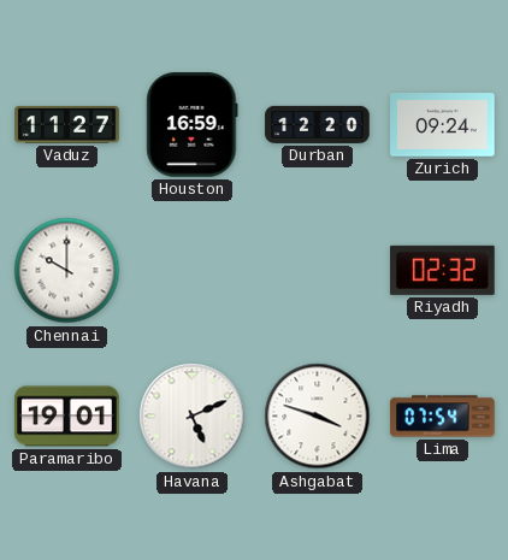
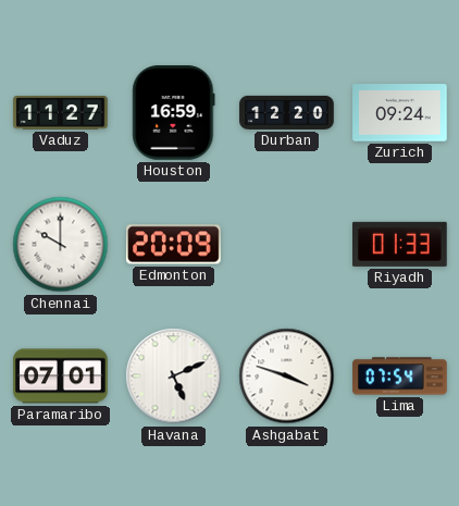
Edmonton: none -> 20:09 (174, 245)
Riyadh: 02:32 -> 01:33 (400, 244)
Paramaribo: 19:01 -> 07:01 (61, 377)
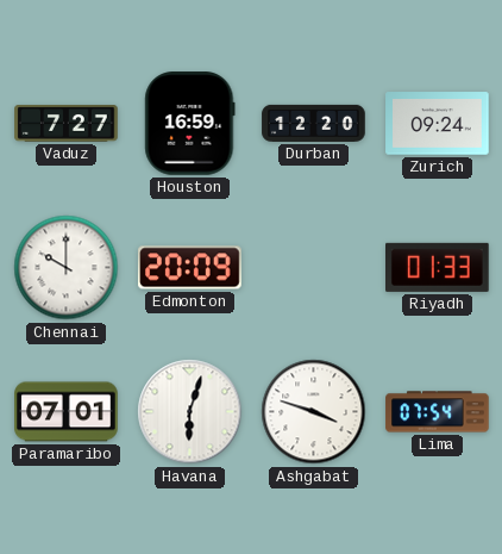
Vaduz: 11:27 -> 7:27 (67, 124)
Havana: 5:11 -> 6:03 (190, 412)
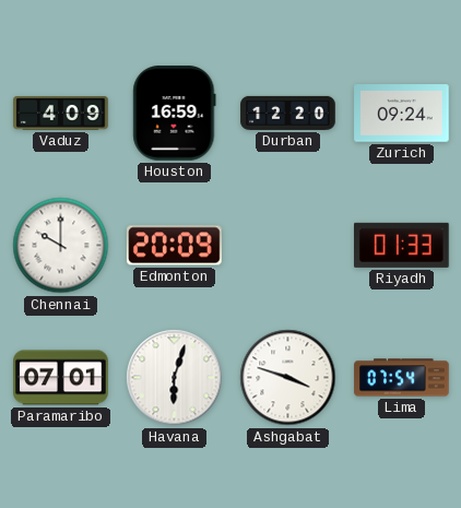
Vaduz: 7:27 -> 4:09 (61, 114)
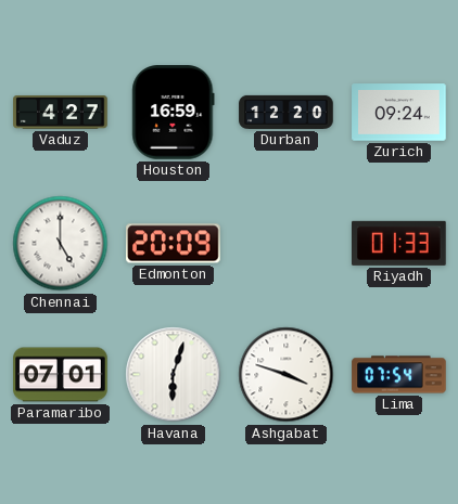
Vaduz: 4:09 -> 4:27 (61, 113)
Chennai: 10:00 -> 5:00 (61, 244)
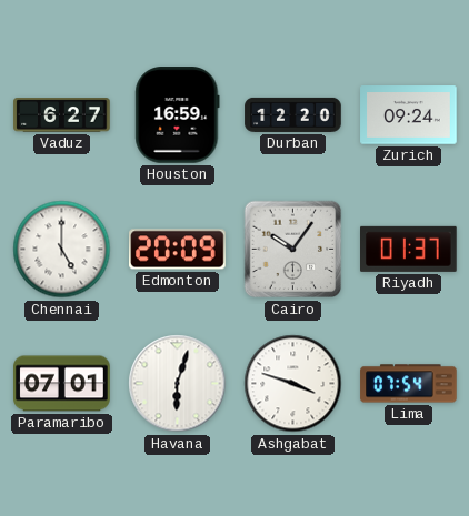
Vaduz: 4:27 -> 6:27 (62, 115)
Cairo: none -> 10:06 (293, 250)
Riyadh: 01:33 -> 01:37 (409, 249)
